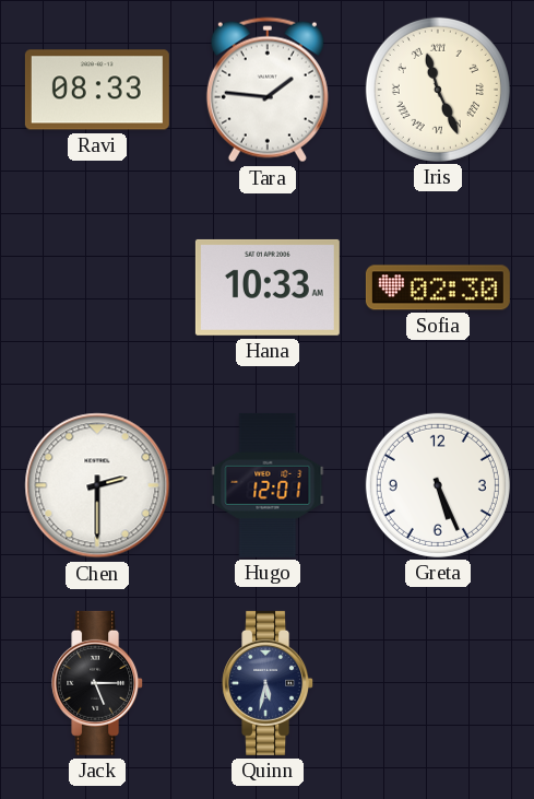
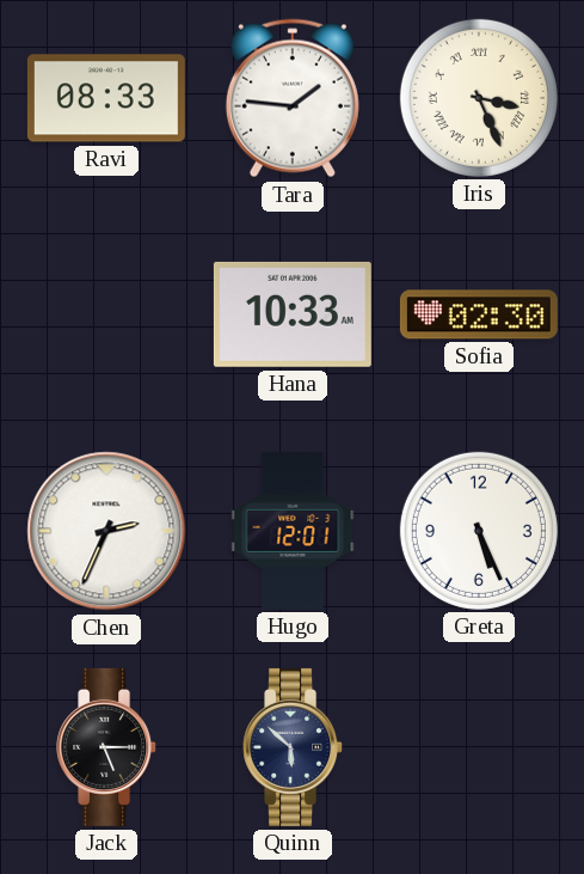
Iris: 11:26 -> 3:26 (479, 98)
Chen: 2:30 -> 2:34 (106, 531)
Quinn: 5:32 -> 5:52 (294, 747)
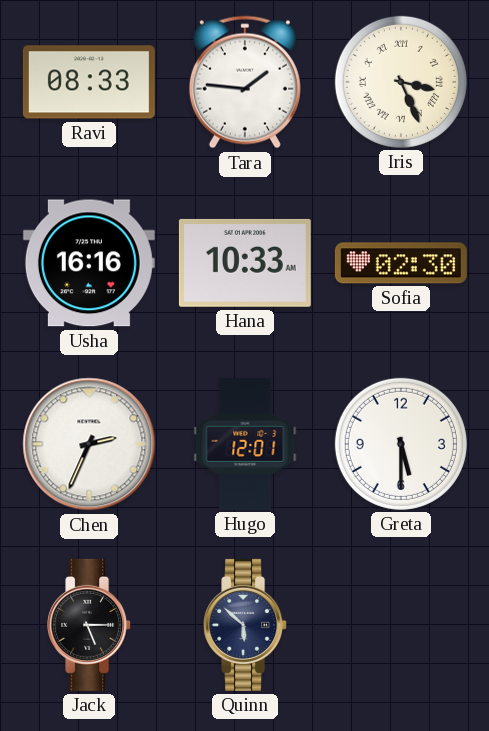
Usha: none -> 16:16 (89, 263)
Greta: 5:26 -> 5:30 (401, 444)
